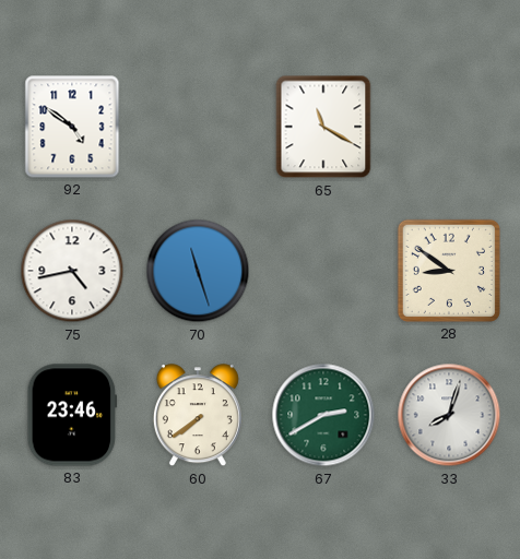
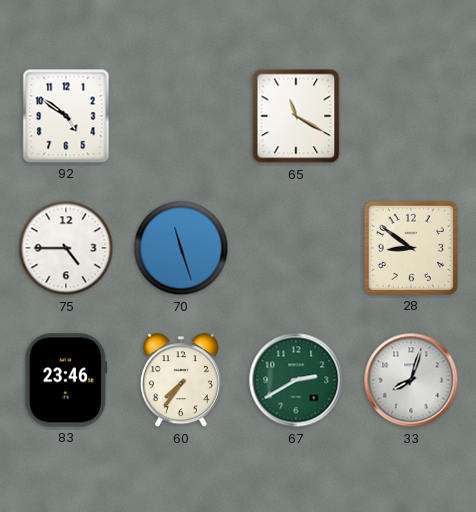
75: 4:43 -> 4:45 (66, 248)
60: 7:39 -> 7:36 (181, 381)
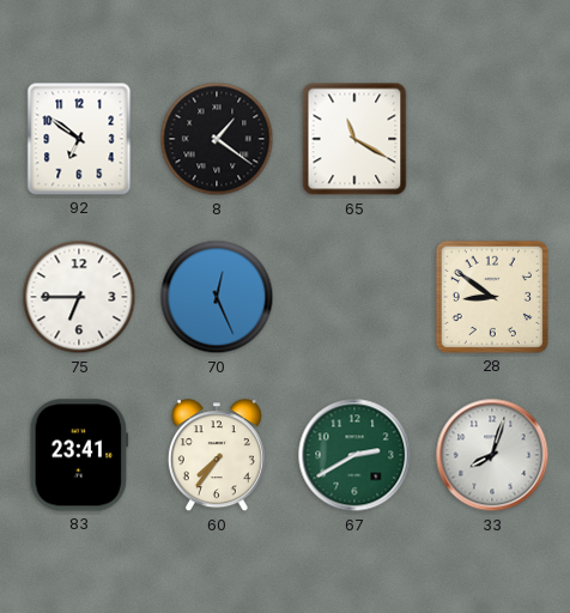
92: 4:51 -> 6:51 (79, 139)
8: none -> 1:21 (217, 139)
75: 4:45 -> 6:45 (79, 297)
70: 11:27 -> 12:26 (217, 297)
83: 23:46 -> 23:41 (79, 455)
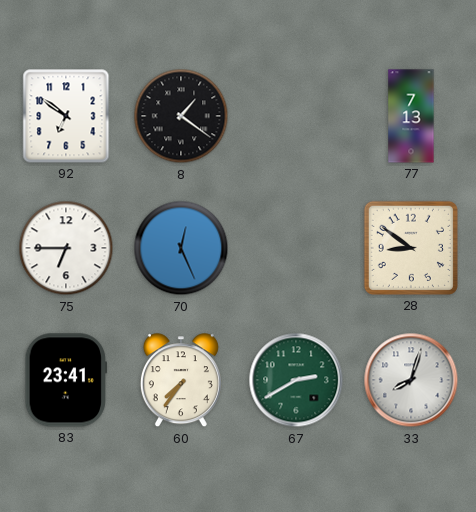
65: 11:20 -> none (354, 139)
77: none -> 7:13 (411, 116)
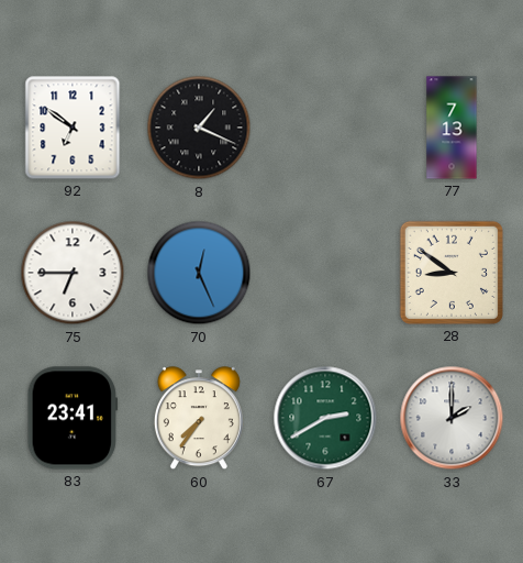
8: 1:21 -> 1:19 (199, 128)
33: 8:03 -> 2:00 (452, 418)
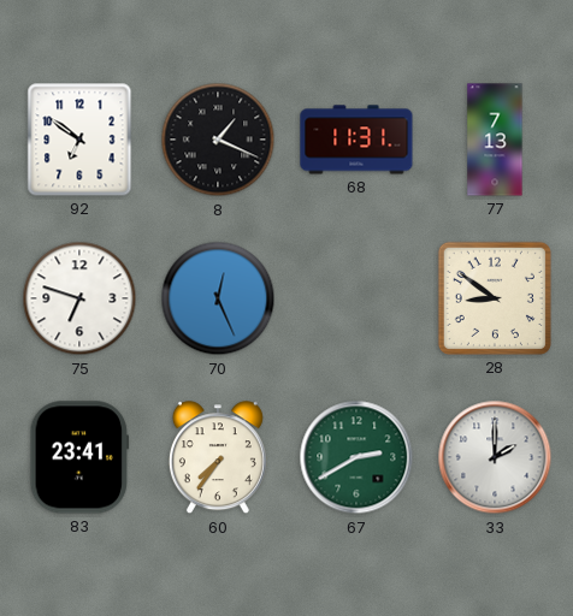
68: none -> 11:31 (356, 140)
75: 6:45 -> 6:48 (79, 298)
